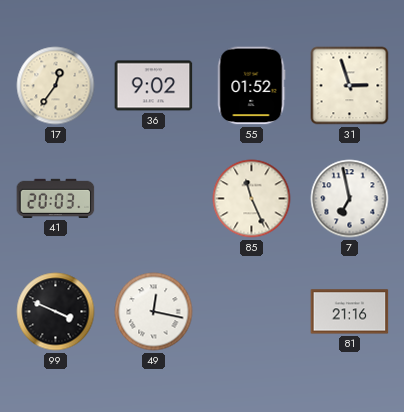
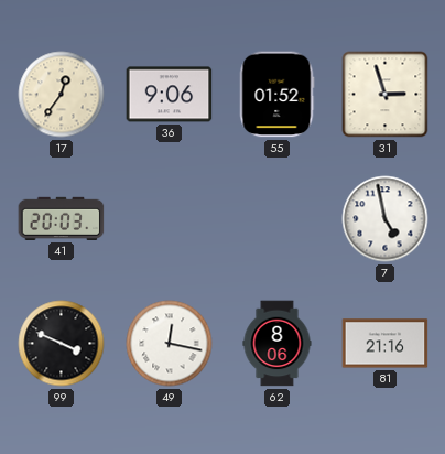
36: 9:02 -> 9:06 (170, 95)
85: 11:26 -> none (252, 199)
7: 6:58 -> 4:58 (386, 219)
62: none -> 8:06 (278, 344)
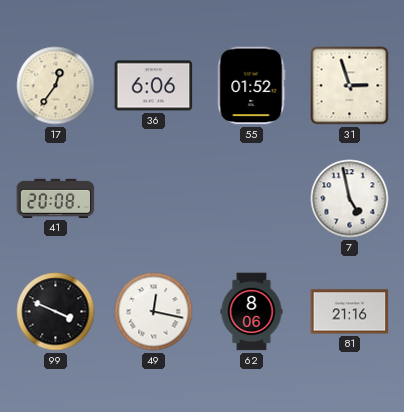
36: 9:06 -> 6:06 (154, 86)
41: 20:03 -> 20:08 (56, 198)
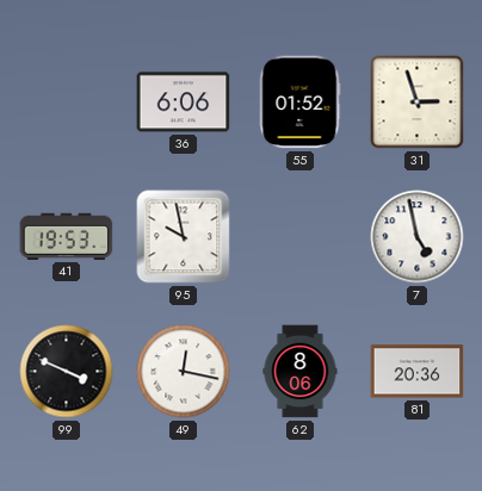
17: 12:36 -> none (56, 86)
41: 20:08 -> 19:53 (67, 236)
95: none -> 9:58 (184, 237)
81: 21:16 -> 20:36 (418, 372)
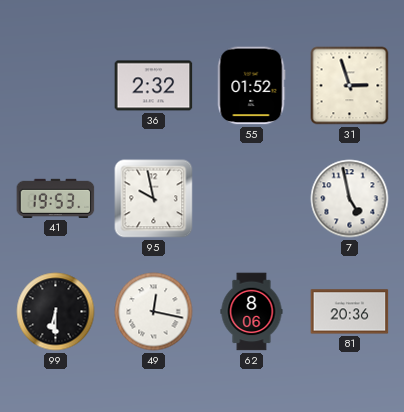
36: 6:06 -> 2:32 (154, 86)
99: 3:49 -> 6:30 (56, 312)
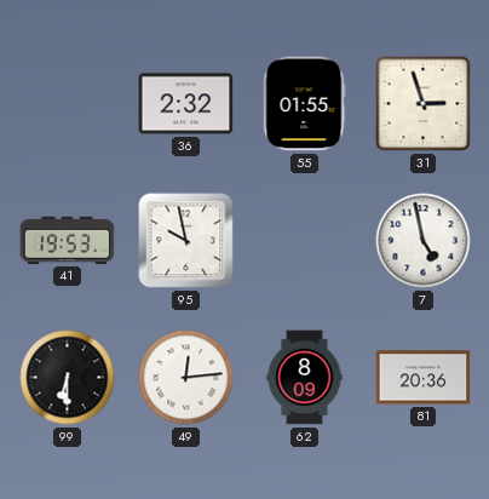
55: 01:52 -> 01:55 (304, 104)
49: 12:17 -> 12:14 (186, 378)
62: 8:06 -> 8:09 (305, 378)
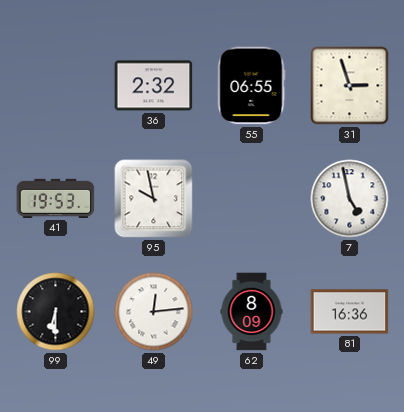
55: 01:55 -> 06:55 (251, 86)
81: 20:36 -> 16:36 (350, 312)
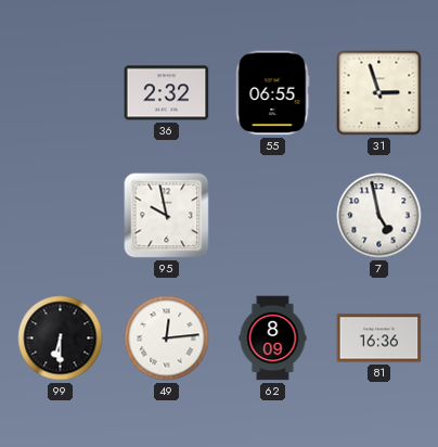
41: 19:53 -> none (56, 198)
